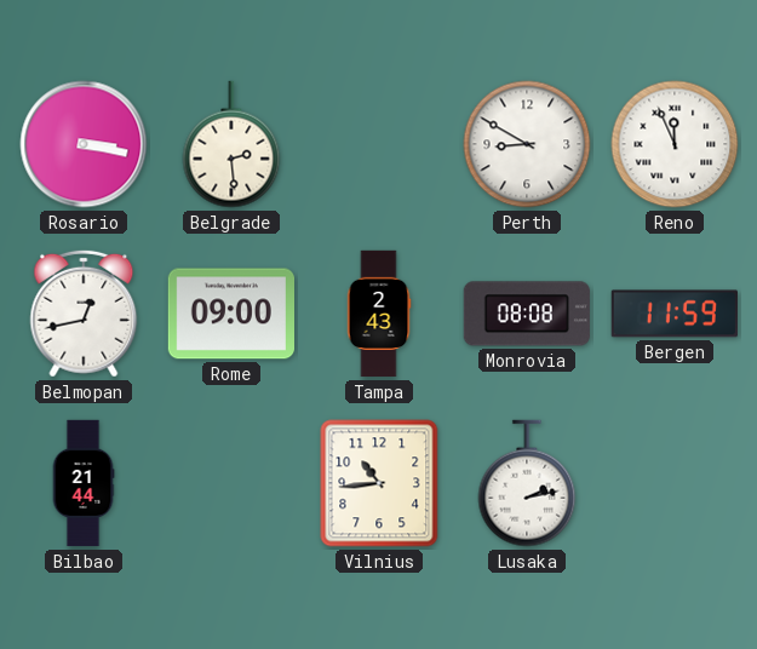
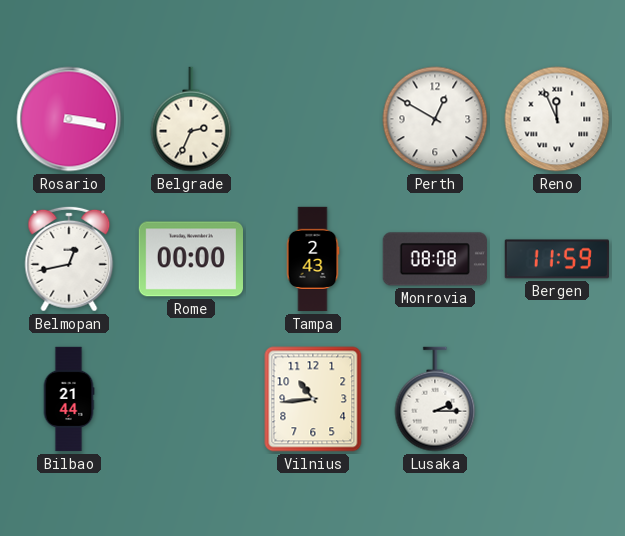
Belgrade: 2:29 -> 2:34 (191, 119)
Perth: 8:50 -> 12:50 (435, 119)
Rome: 09:00 -> 00:00 (190, 259)
Lusaka: 2:13 -> 2:15 (435, 399)
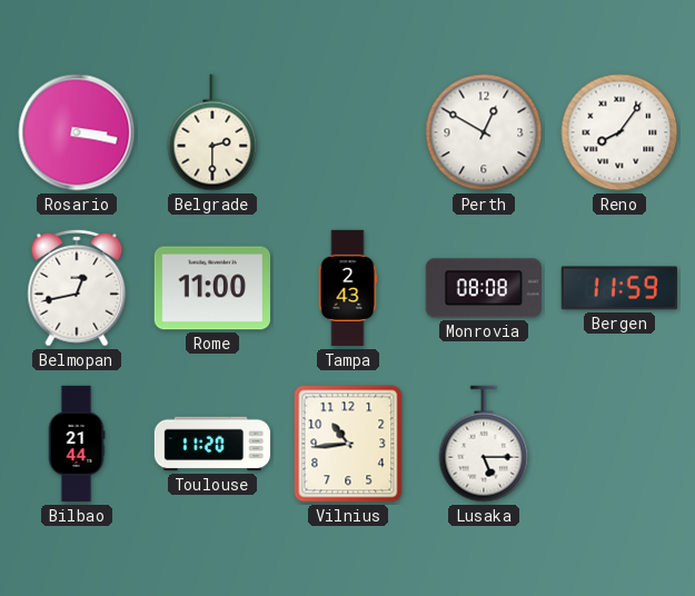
Belgrade: 2:34 -> 2:30 (212, 132)
Reno: 11:56 -> 8:06 (619, 132)
Rome: 00:00 -> 11:00 (211, 288)
Toulouse: none -> 11:20 (212, 444)
Lusaka: 2:15 -> 5:15 (484, 444)
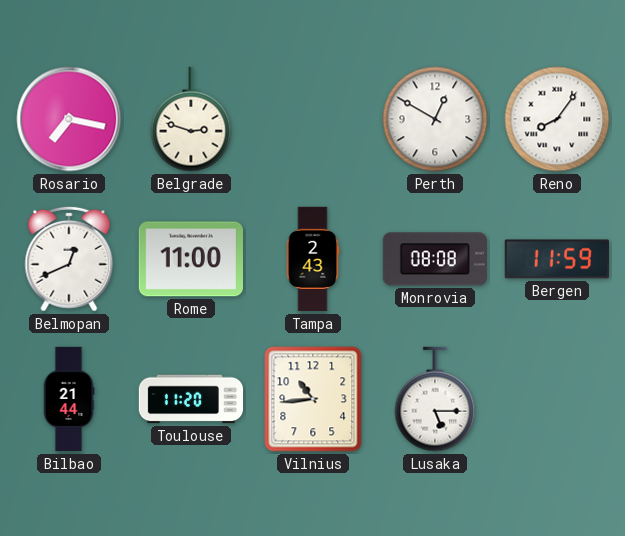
Rosario: 3:17 -> 7:17 (69, 119)
Belgrade: 2:30 -> 2:48 (191, 119)
Belmopan: 12:43 -> 12:41 (69, 259)
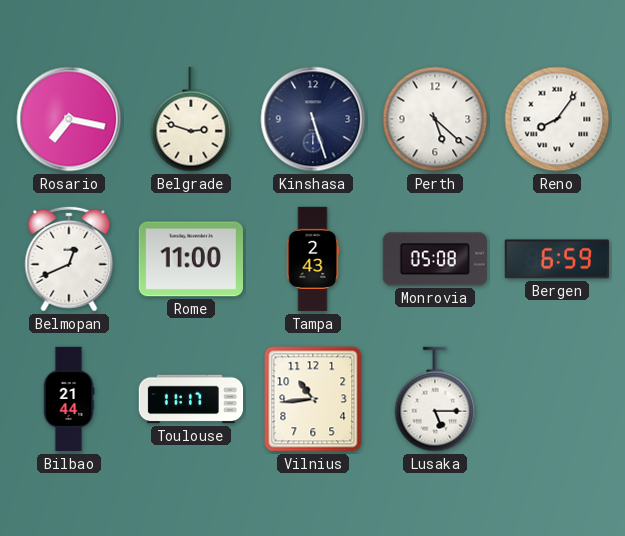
Kinshasa: none -> 5:27 (313, 119)
Perth: 12:50 -> 5:22 (435, 119)
Monrovia: 08:08 -> 05:08 (435, 259)
Bergen: 11:59 -> 6:59 (557, 259)
Toulouse: 11:20 -> 11:17 (191, 399)
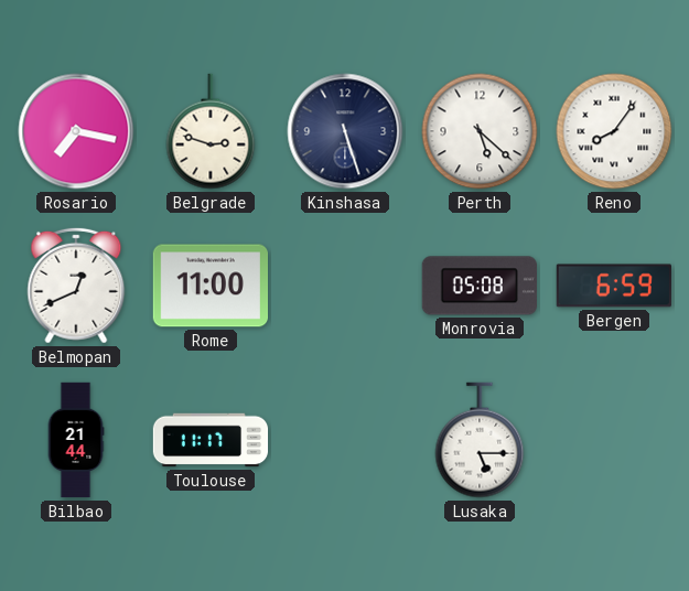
Tampa: 2:43 -> none (313, 259)
Vilnius: 10:44 -> none (313, 399)
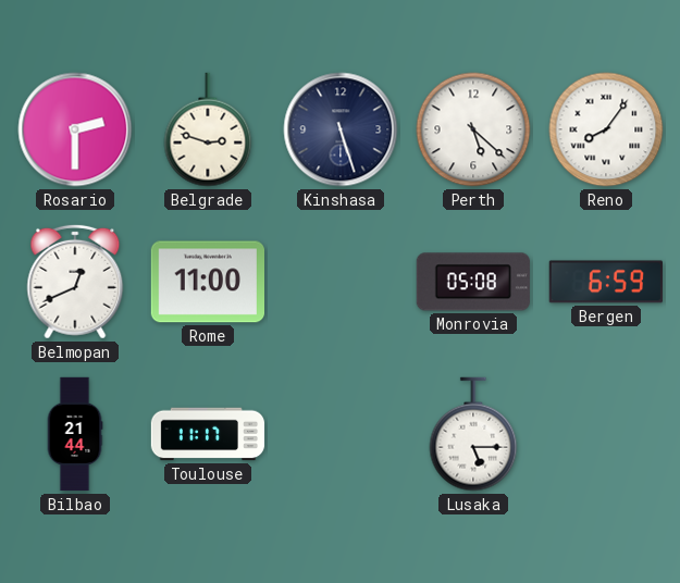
Rosario: 7:17 -> 2:30 (75, 129)
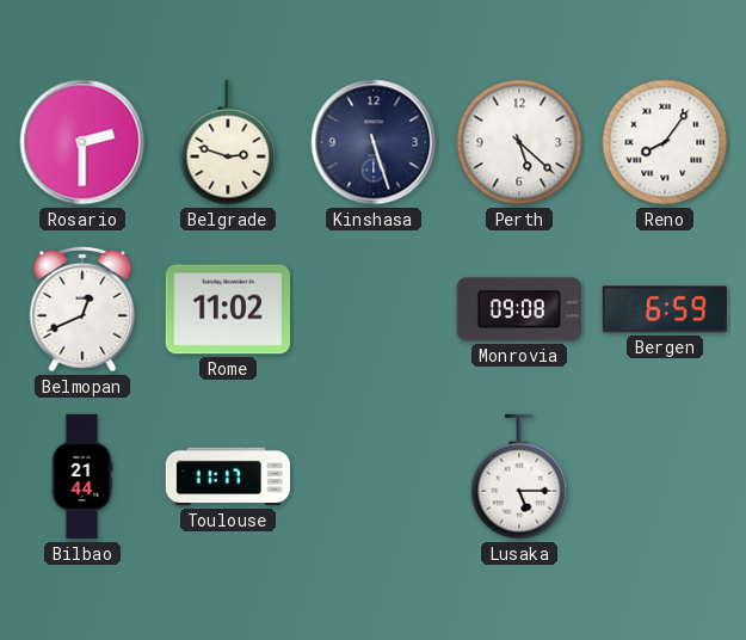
Rome: 11:00 -> 11:02 (227, 309)
Monrovia: 05:08 -> 09:08 (519, 309)
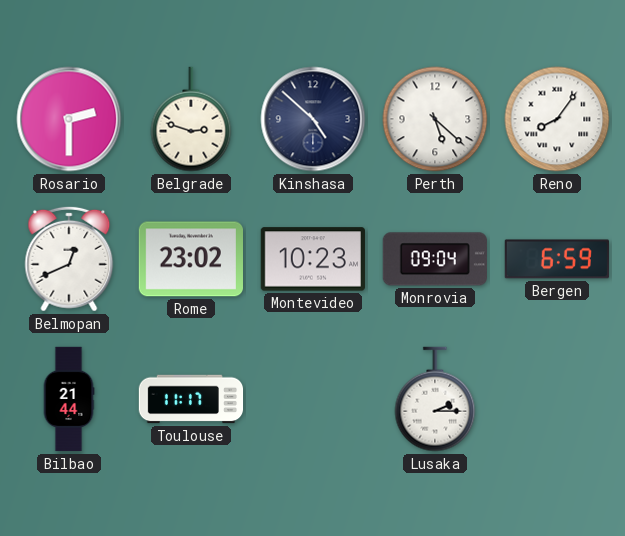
Kinshasa: 5:27 -> 4:52 (313, 119)
Rome: 11:02 -> 23:02 (190, 259)
Montevideo: none -> 10:23 (313, 259)
Monrovia: 09:08 -> 09:04 (435, 259)
Lusaka: 5:15 -> 2:15 (435, 399)
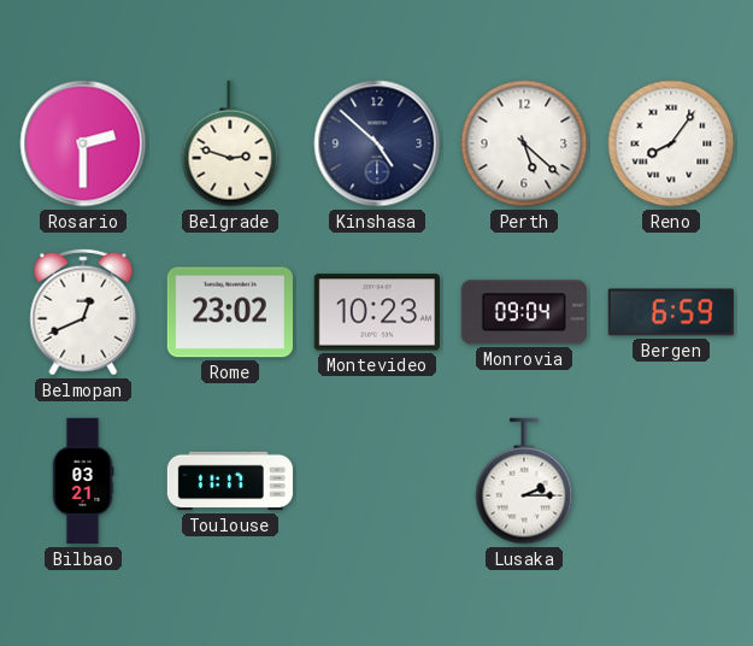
Bilbao: 21:44 -> 03:21 (83, 481)
